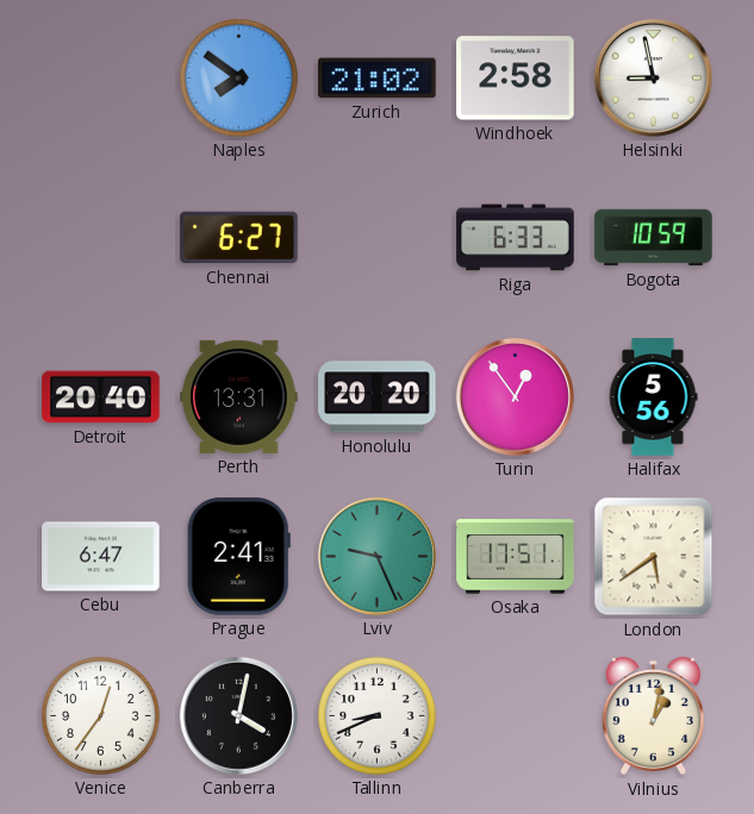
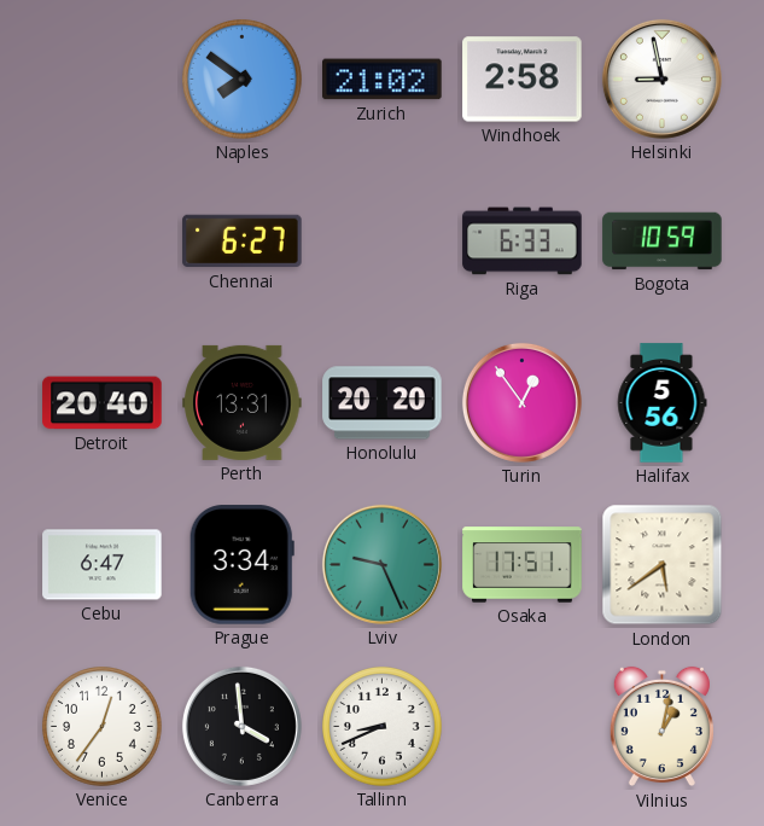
Prague: 2:41 -> 3:34 (241, 565)
Canberra: 4:02 -> 3:59 (241, 726)
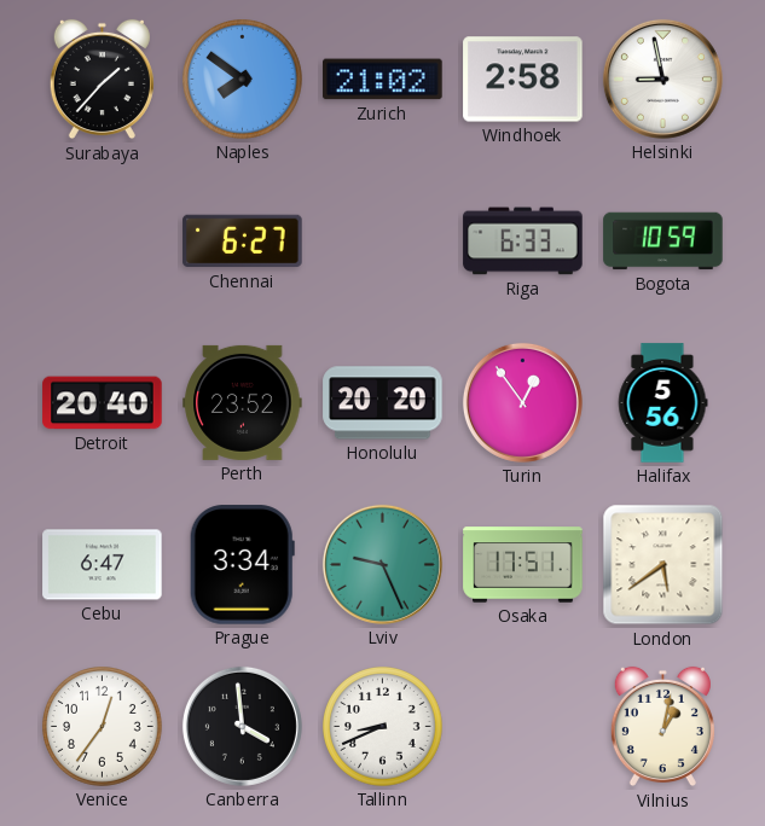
Surabaya: none -> 1:37 (102, 80)
Perth: 13:31 -> 23:52 (243, 402)
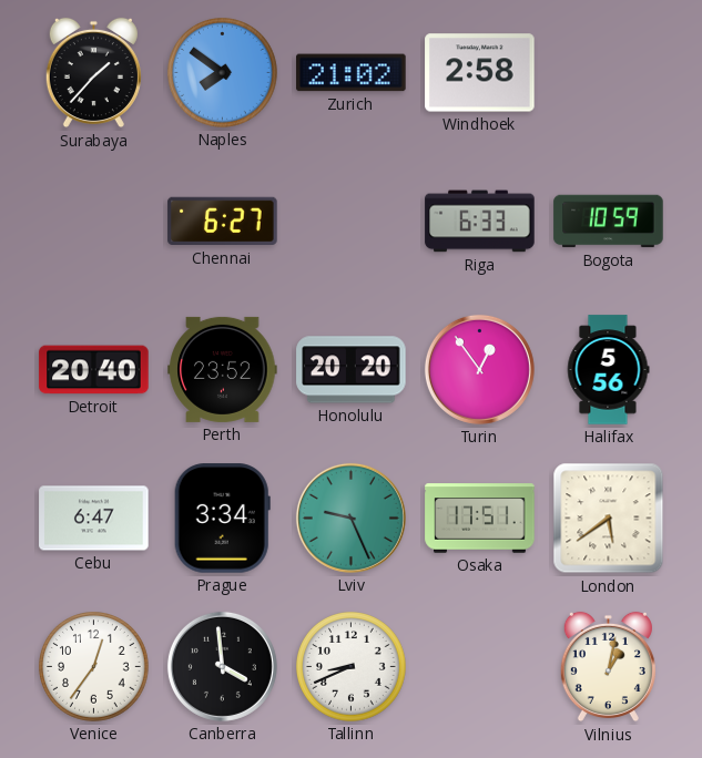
Helsinki: 8:58 -> none (662, 78)
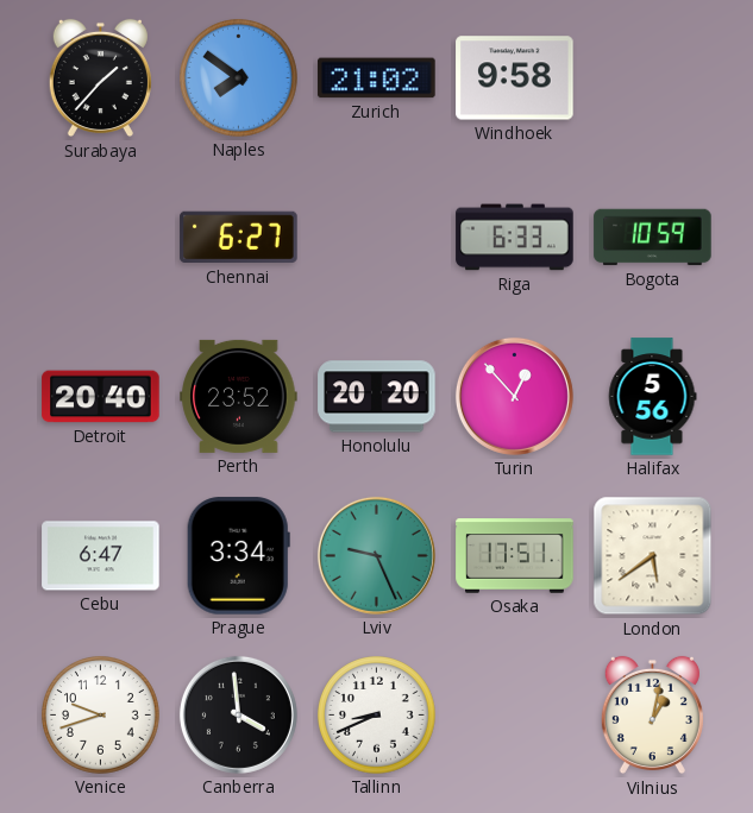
Windhoek: 2:58 -> 9:58 (515, 78)
Turin: 12:54 -> 12:53 (514, 396)
Venice: 12:36 -> 9:42 (101, 716)
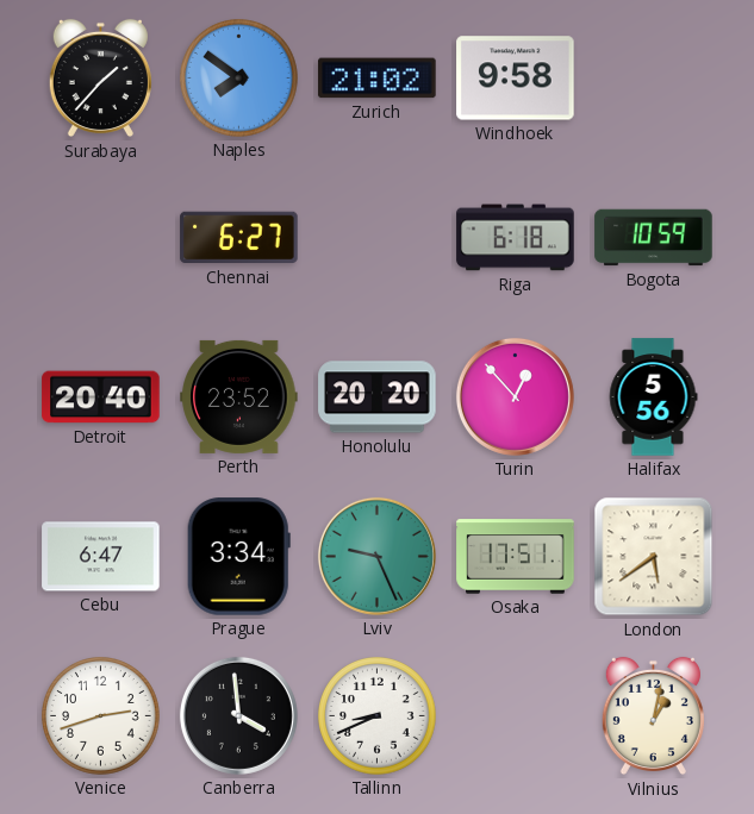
Riga: 6:33 -> 6:18 (516, 238)
Venice: 9:42 -> 2:42 (101, 716)
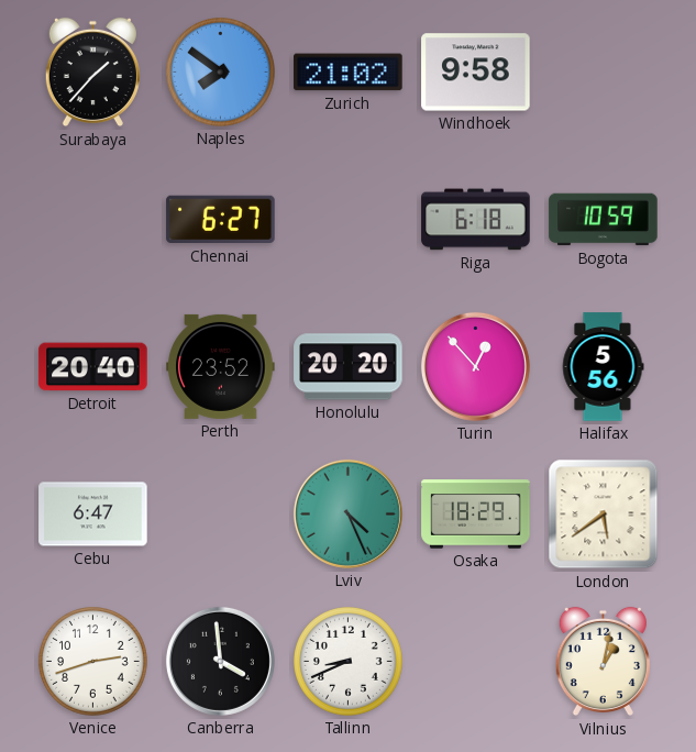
Prague: 3:34 -> none (238, 557)
Lviv: 9:26 -> 4:26 (347, 513)
Osaka: 17:51 -> 18:29 (476, 515)
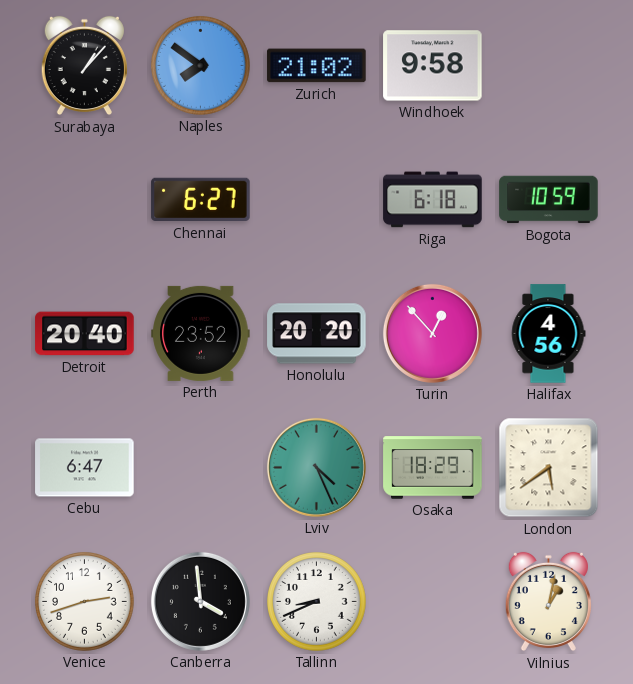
Surabaya: 1:37 -> 1:07 (84, 66)
Halifax: 5:56 -> 4:56 (548, 334)
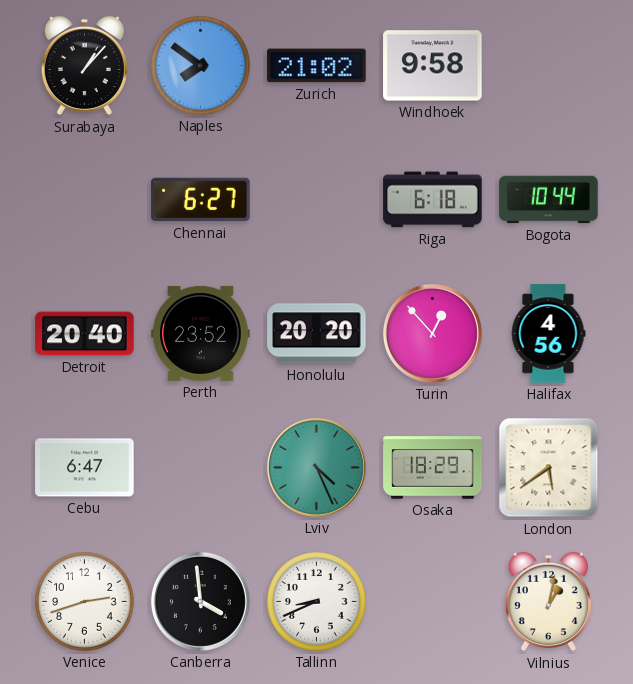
Bogota: 10:59 -> 10:44 (549, 200)
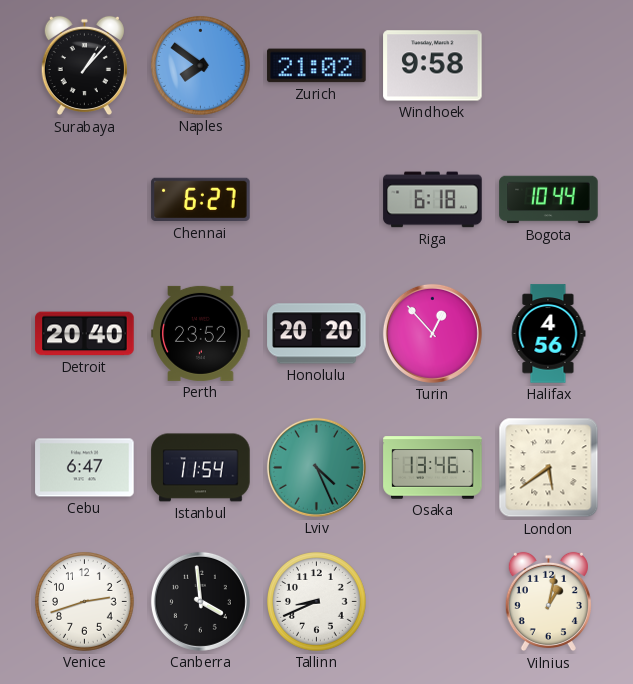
Istanbul: none -> 11:54 (201, 468)
Osaka: 18:29 -> 13:46 (433, 468)
